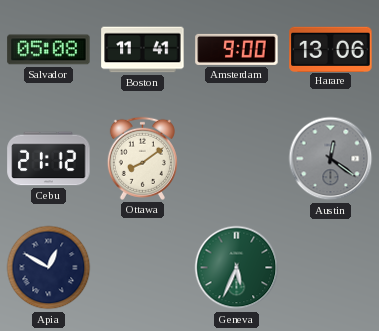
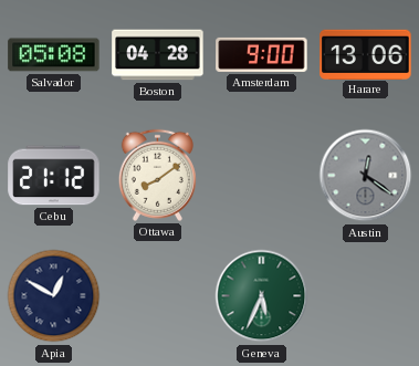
Boston: 11:41 -> 04:28 (158, 55)
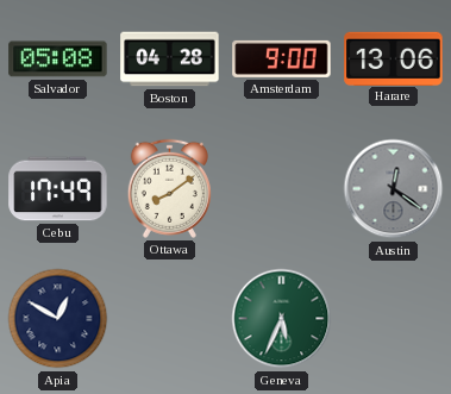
Cebu: 21:12 -> 17:49 (58, 189)
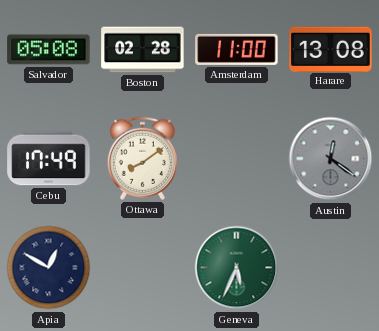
Boston: 04:28 -> 02:28 (143, 50)
Amsterdam: 9:00 -> 11:00 (237, 49)
Harare: 13:06 -> 13:08 (331, 49)
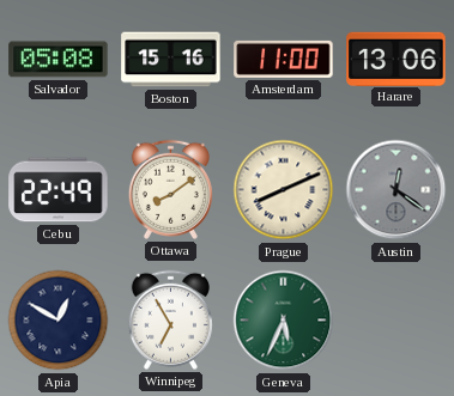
Boston: 02:28 -> 15:16 (171, 60)
Harare: 13:08 -> 13:06 (397, 59)
Cebu: 17:49 -> 22:49 (59, 190)
Prague: none -> 8:11 (284, 190)
Winnipeg: none -> 6:55 (170, 319)
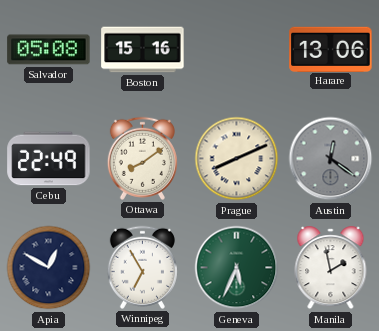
Amsterdam: 11:00 -> none (284, 59)
Manila: none -> 1:58 (331, 268)
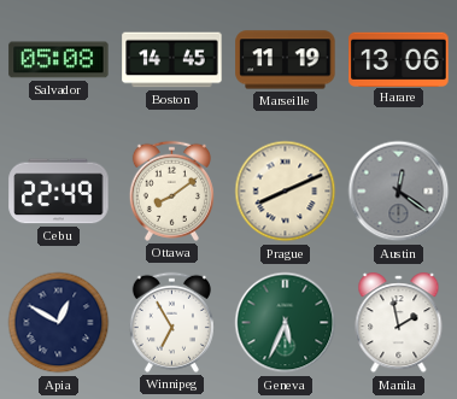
Boston: 15:16 -> 14:45 (172, 60)
Marseille: none -> 11:19 (286, 60)
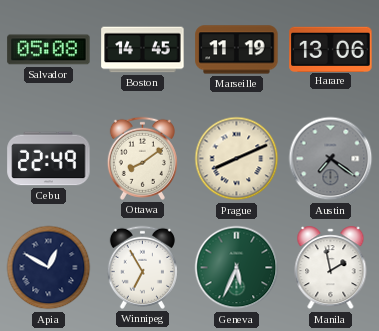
Austin: 12:21 -> 7:21 (331, 159)
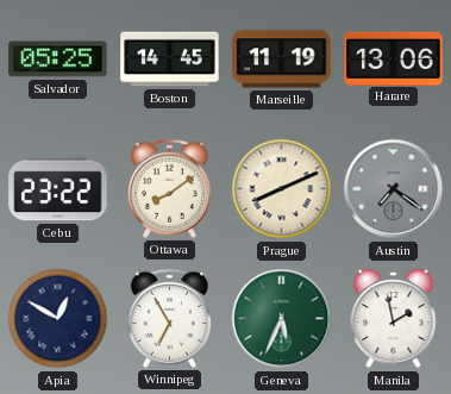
Salvador: 05:08 -> 05:25 (58, 60)
Cebu: 22:49 -> 23:22 (58, 189)
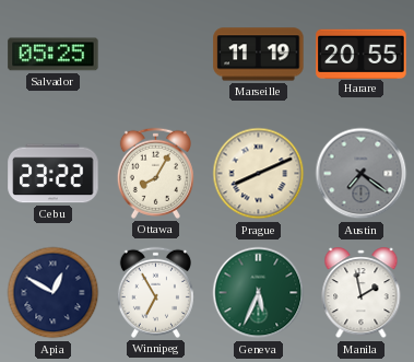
Boston: 14:45 -> none (170, 60)
Harare: 13:06 -> 20:55 (362, 54)
Ottawa: 8:09 -> 8:05 (155, 173)
